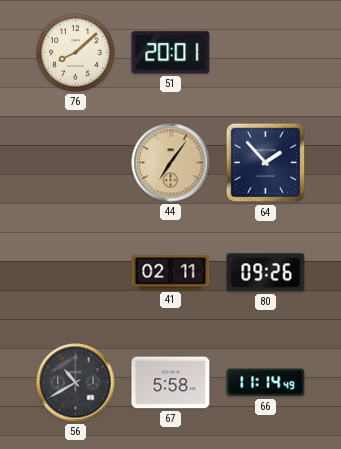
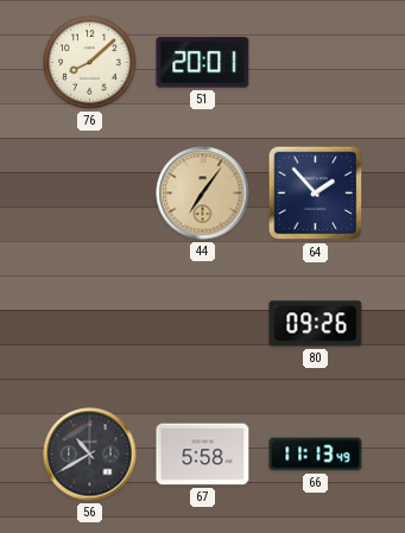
41: 02:11 -> none (171, 273)
66: 11:14 -> 11:13 (316, 455)
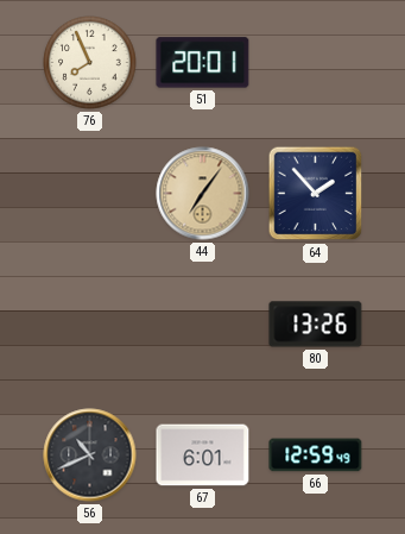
76: 8:08 -> 7:56 (90, 63)
80: 09:26 -> 13:26 (316, 325)
56: 10:40 -> 10:41 (90, 456)
67: 5:58 -> 6:01 (203, 456)
66: 11:13 -> 12:59 (316, 456)
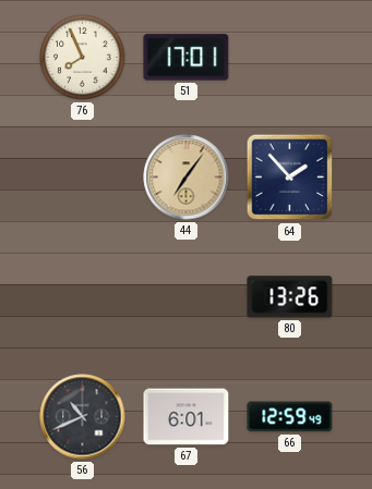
51: 20:01 -> 17:01 (187, 58)
